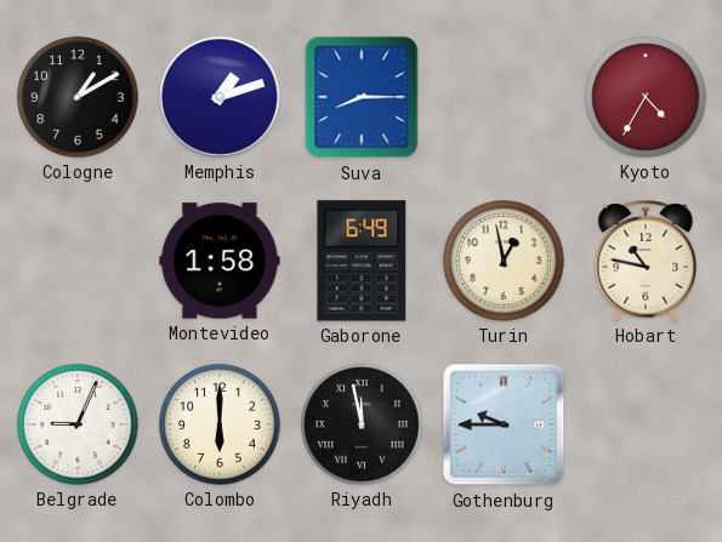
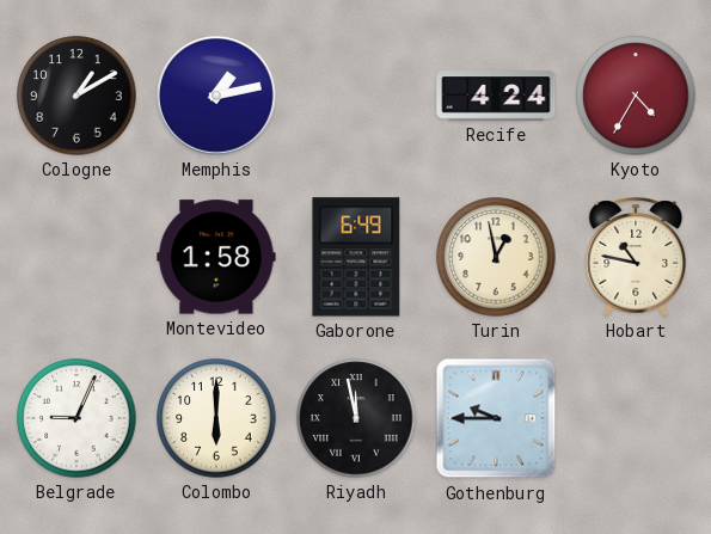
Memphis: 1:12 -> 1:13 (217, 97)
Suva: 8:15 -> none (362, 97)
Recife: none -> 4:24 (496, 96)
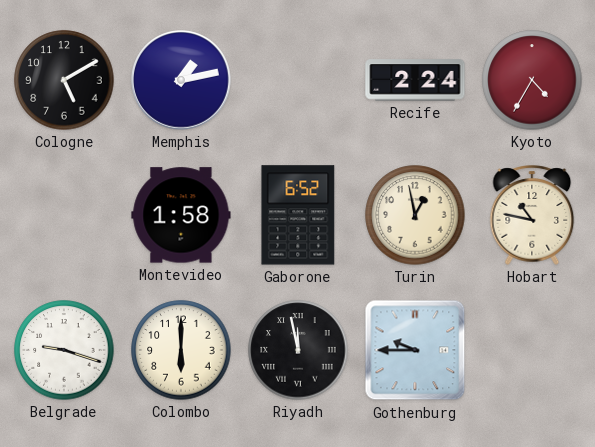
Cologne: 1:10 -> 5:10 (64, 80)
Recife: 4:24 -> 2:24 (415, 80)
Gaborone: 6:49 -> 6:52 (298, 215)
Belgrade: 9:04 -> 9:18 (64, 350)
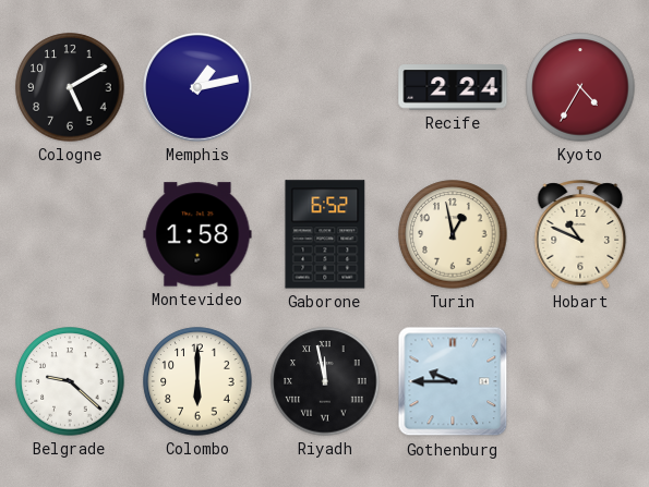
Hobart: 10:47 -> 10:49 (580, 234)
Belgrade: 9:18 -> 9:22 (70, 381)
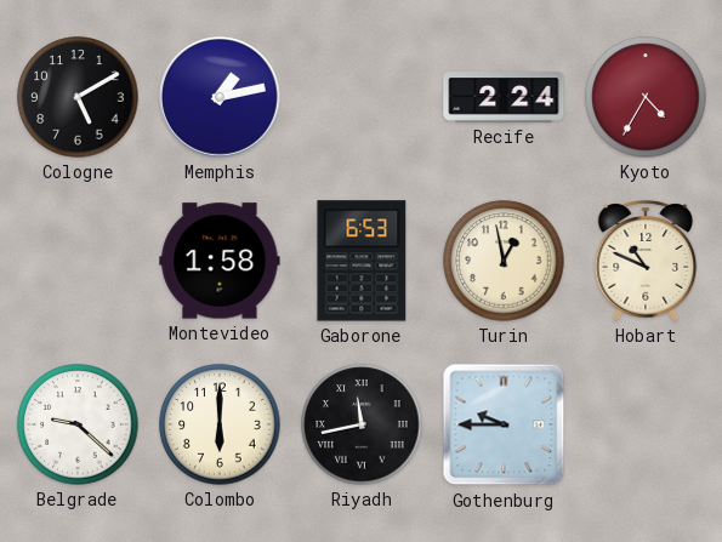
Gaborone: 6:52 -> 6:53 (362, 261)
Riyadh: 11:58 -> 11:43 (362, 424)
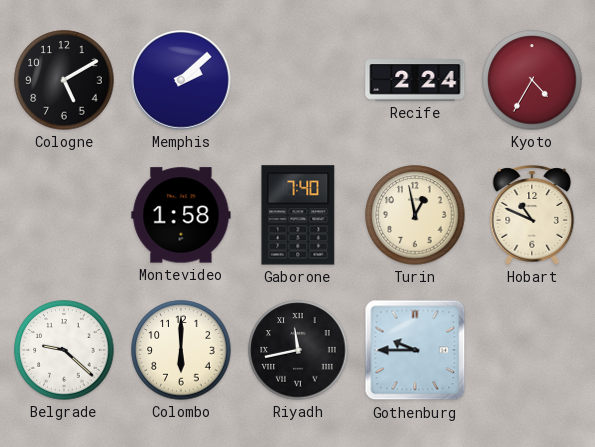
Memphis: 1:13 -> 2:08 (182, 81)
Gaborone: 6:53 -> 7:40 (298, 215)
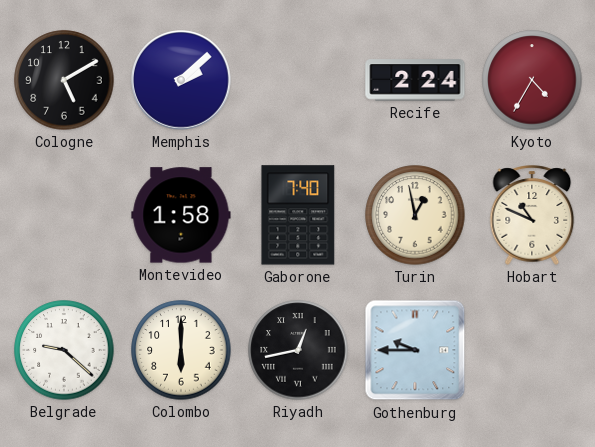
Riyadh: 11:43 -> 12:43 (298, 350)
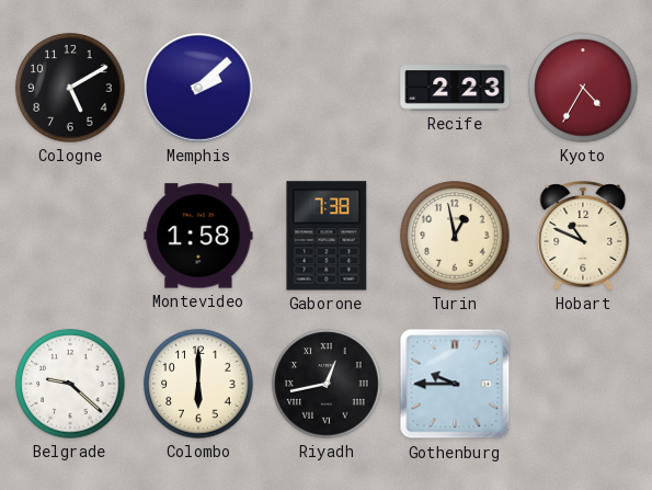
Recife: 2:24 -> 2:23 (455, 88)
Gaborone: 7:40 -> 7:38 (327, 236)
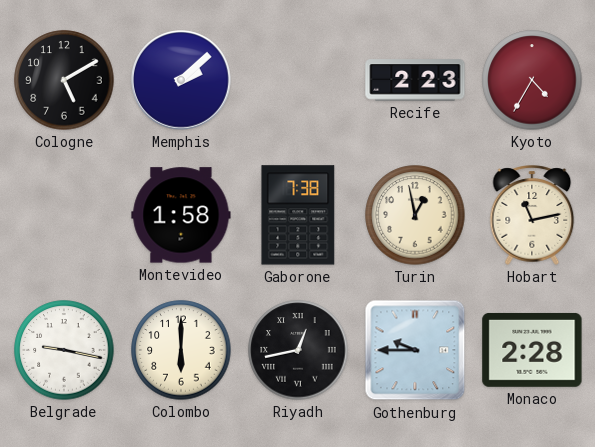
Hobart: 10:49 -> 11:13 (532, 215)
Belgrade: 9:22 -> 9:17 (64, 350)
Monaco: none -> 2:28 (532, 350)
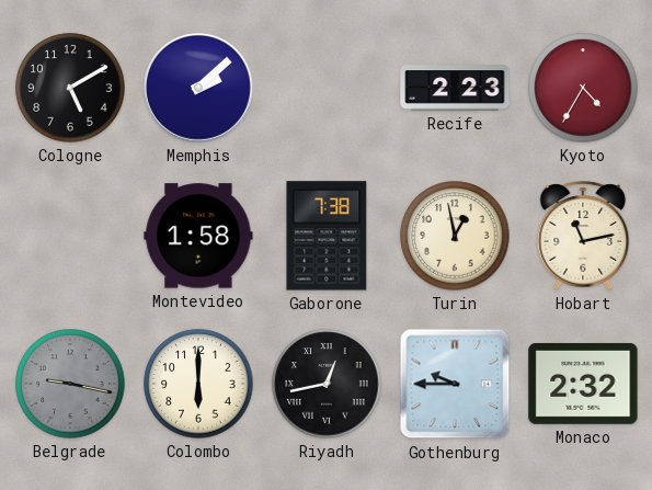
Belgrade dial: white -> grey (70, 384)
Monaco: 2:28 -> 2:32 (583, 384)
